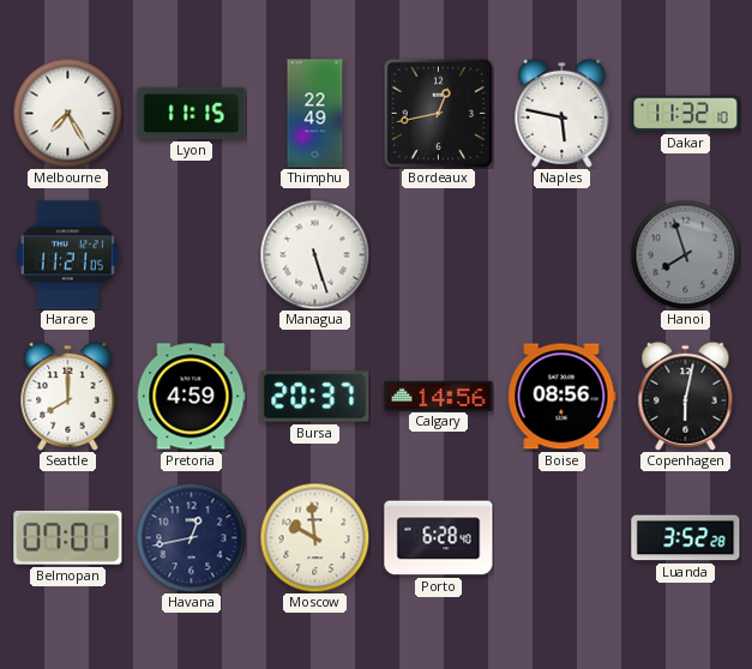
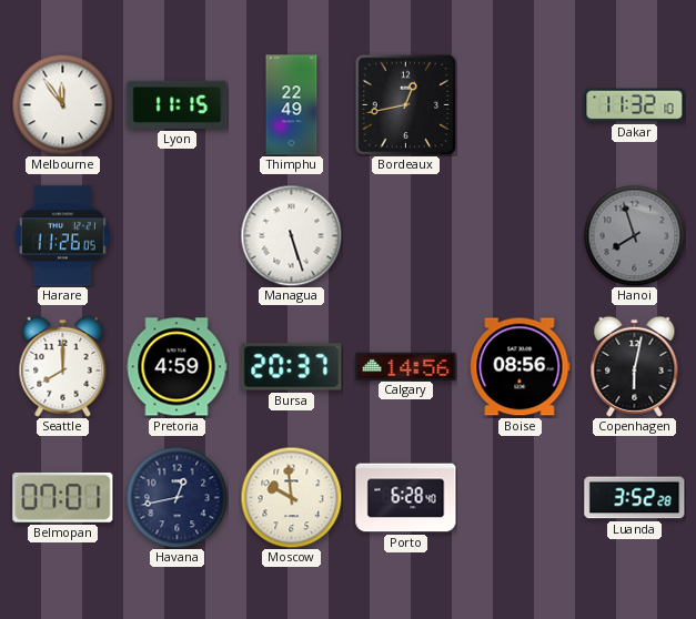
Melbourne: 7:25 -> 11:54 (62, 104)
Naples: 5:47 -> none (563, 113)
Harare: 11:21 -> 11:26 (62, 236)
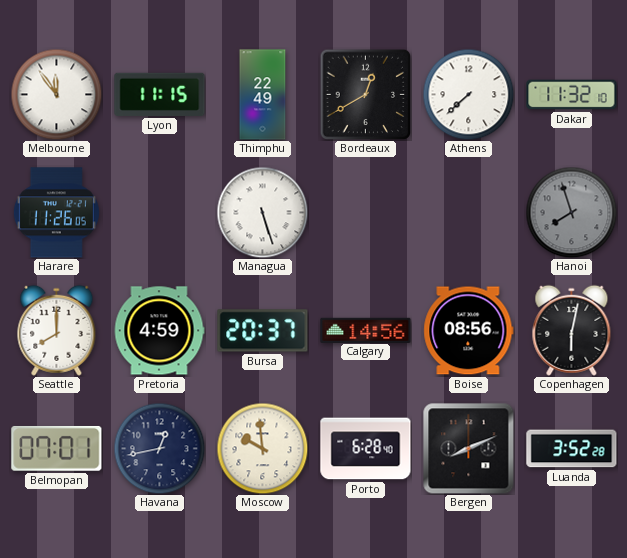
Bordeaux: 12:43 -> 12:40 (365, 94)
Athens: none -> 7:38 (468, 94)
Bergen: none -> 8:11 (468, 448)
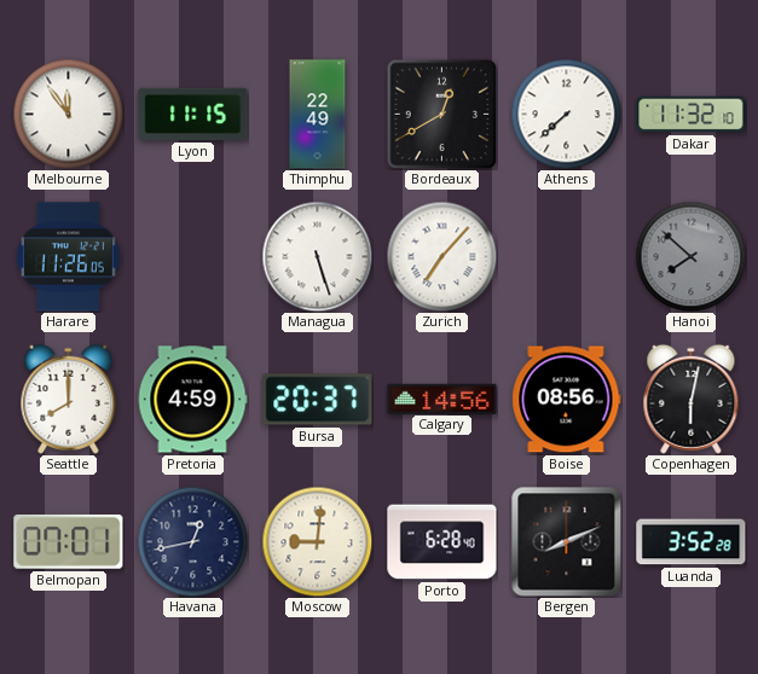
Zurich: none -> 7:07 (441, 256)
Hanoi: 7:57 -> 7:52 (690, 256)
Moscow: 9:59 -> 9:01 (317, 541)
